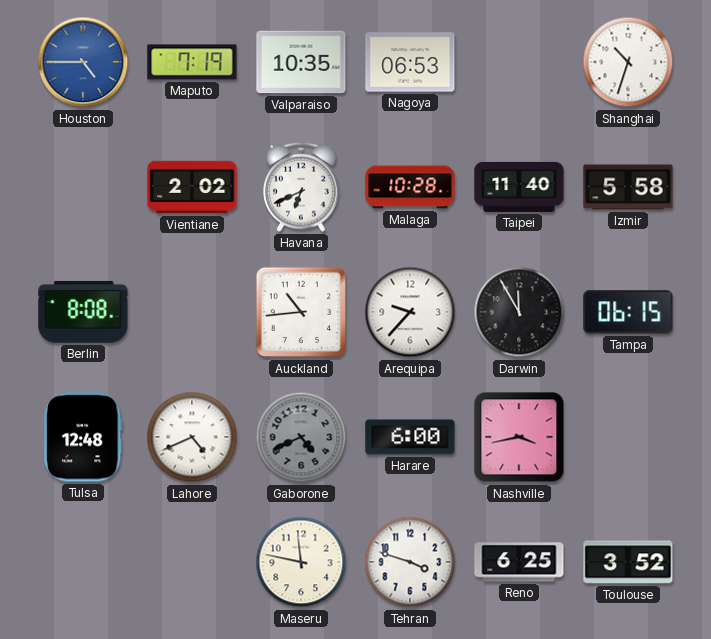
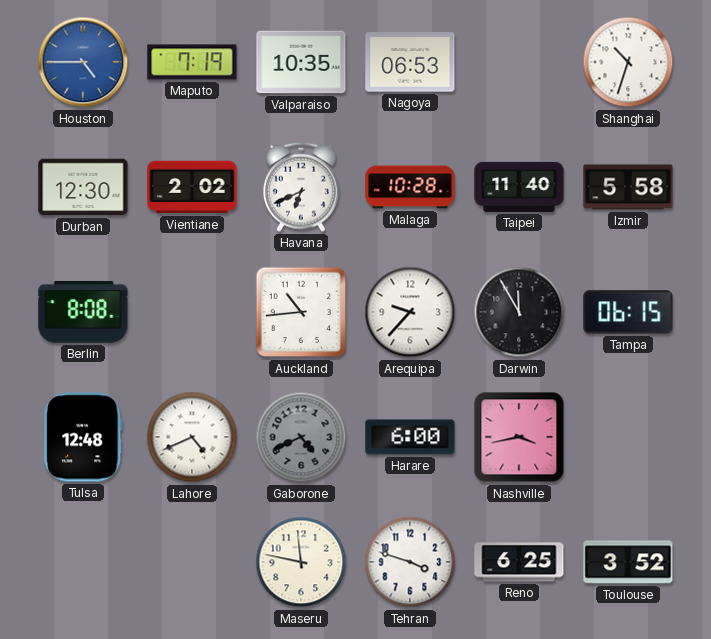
Durban: none -> 12:30 (83, 187)
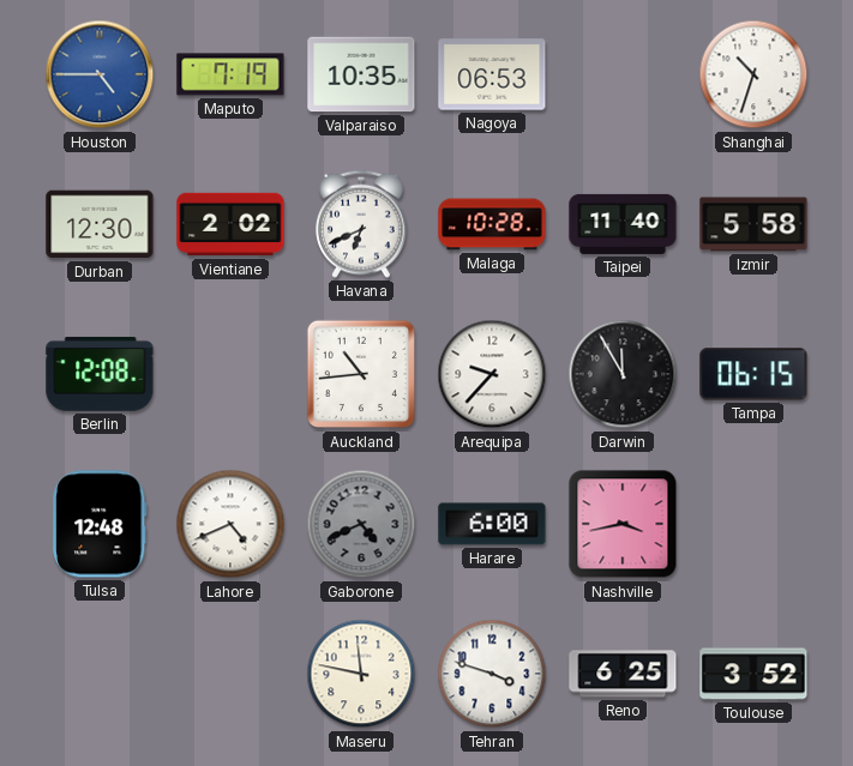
Berlin: 8:08 -> 12:08 (100, 374)
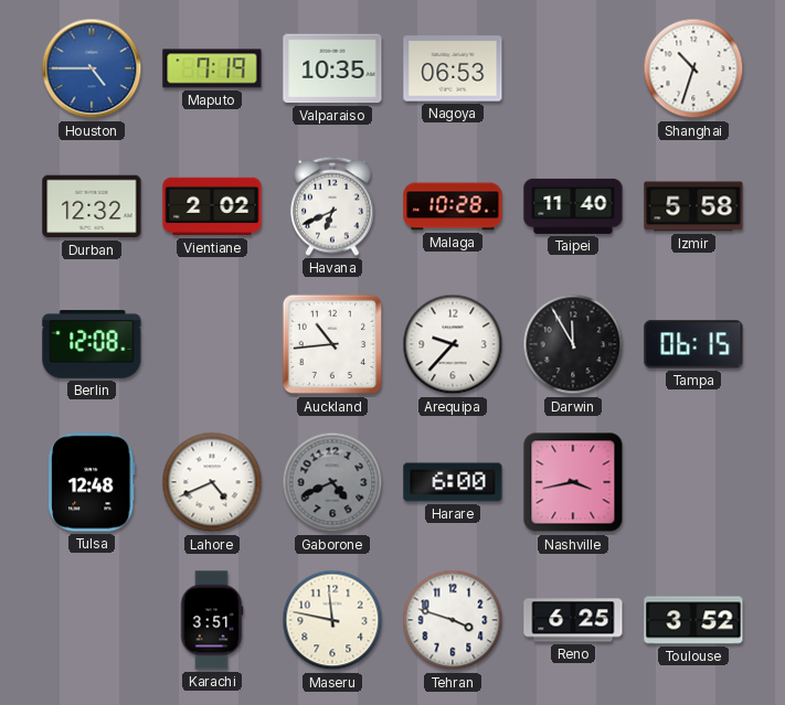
Durban: 12:30 -> 12:32 (92, 206)
Karachi: none -> 3:51 (212, 620)
